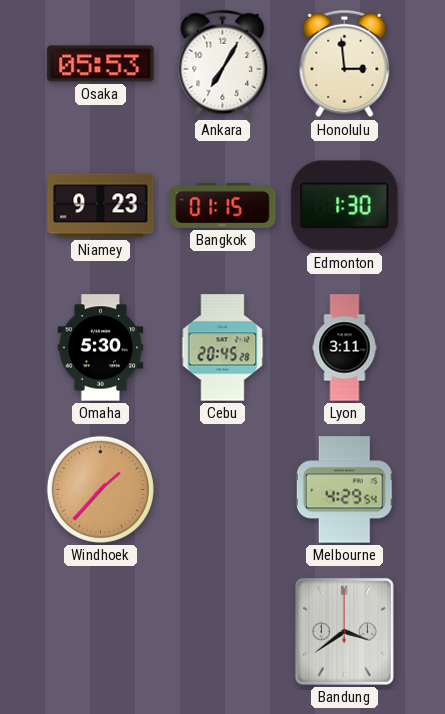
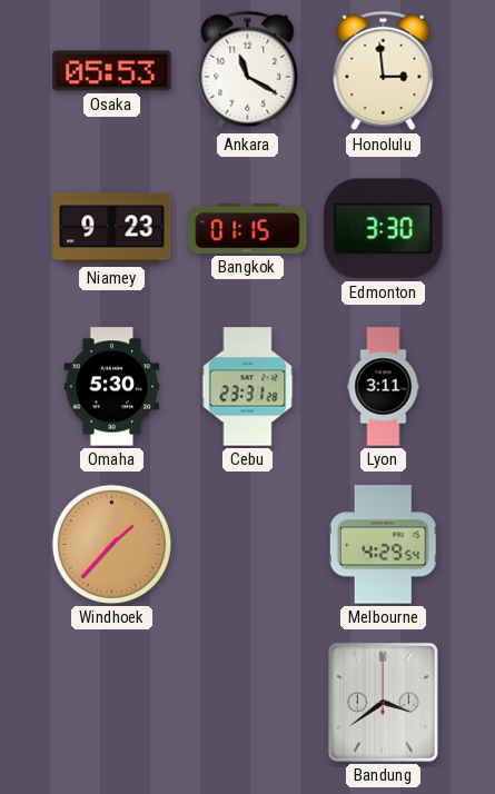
Ankara: 7:05 -> 11:20 (248, 71)
Edmonton: 1:30 -> 3:30 (384, 229)
Cebu: 20:45 -> 23:31 (248, 387)
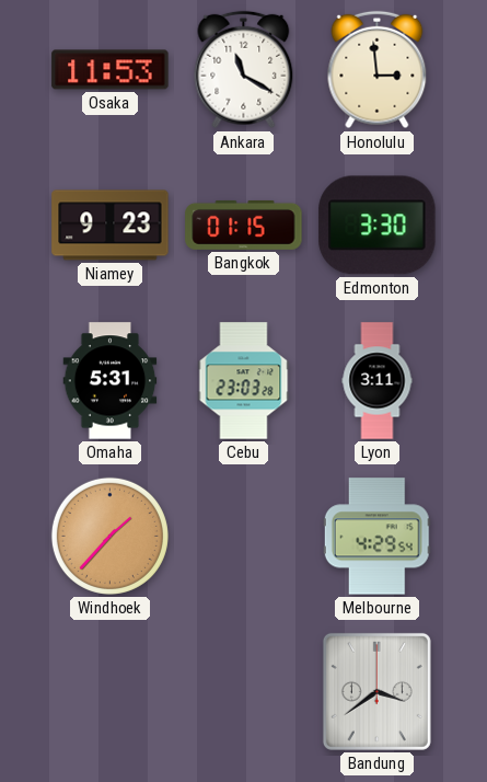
Osaka: 05:53 -> 11:53 (111, 70)
Omaha: 5:30 -> 5:31 (111, 381)
Cebu: 23:31 -> 23:03 (244, 381)
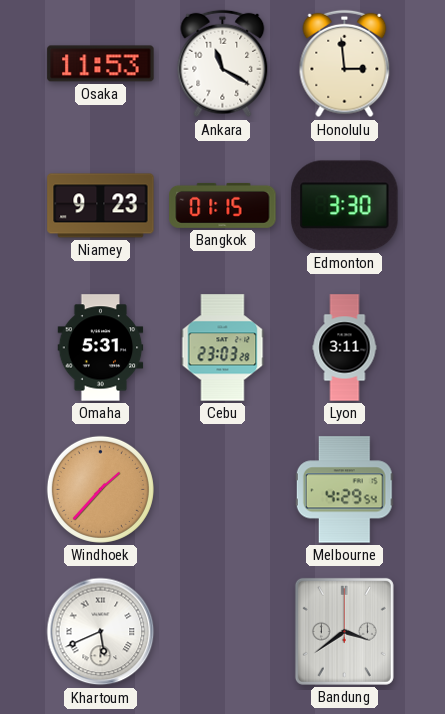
Khartoum: none -> 5:41 (101, 632)
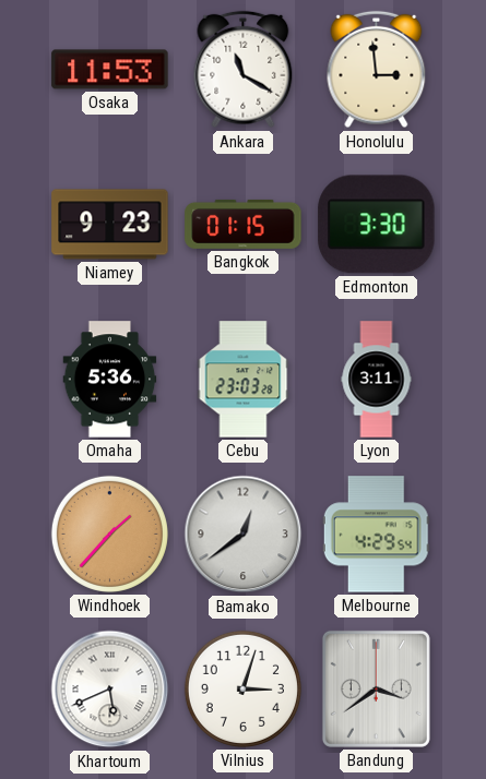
Omaha: 5:31 -> 5:36 (110, 380)
Bamako: none -> 12:39 (244, 535)
Vilnius: none -> 3:03 (242, 688)
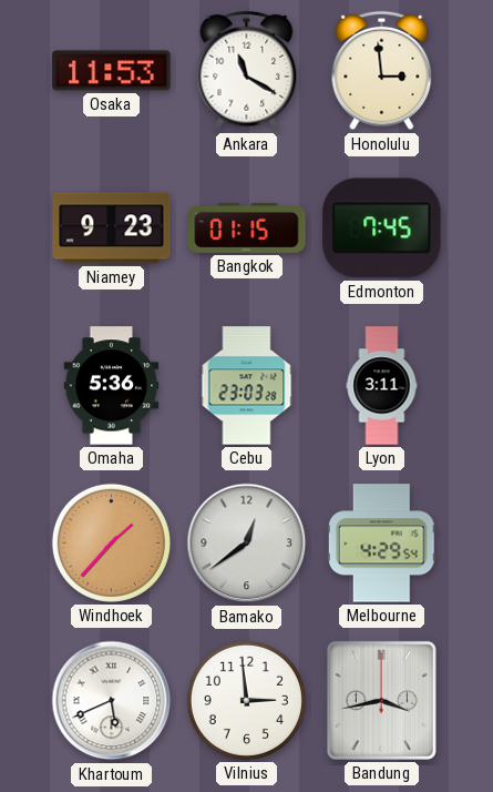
Edmonton: 3:30 -> 7:45 (382, 229)
Vilnius: 3:03 -> 2:59 (246, 700)
Bandung: 3:39 -> 3:43 (381, 700)
